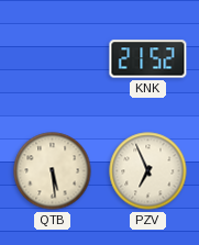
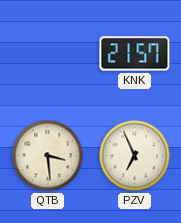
KNK: 21:52 -> 21:57 (135, 54)
QTB: 5:29 -> 3:29 (48, 156)
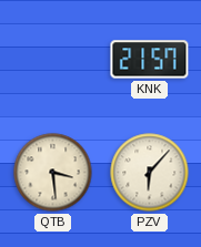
PZV: 6:56 -> 6:07 (150, 173)
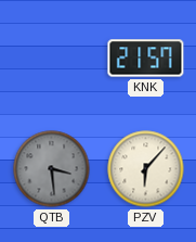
QTB dial: cream -> grey (52, 169)
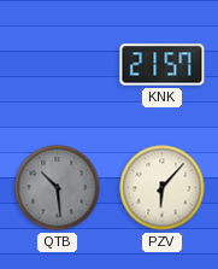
QTB: 3:29 -> 10:29 (58, 188)
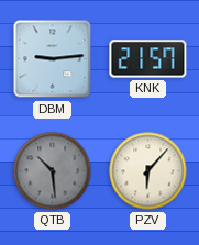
DBM: none -> 9:14 (53, 59)
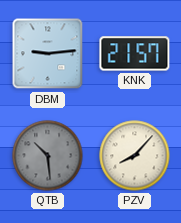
PZV: 6:07 -> 8:07 (135, 156)
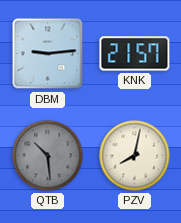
PZV: 8:07 -> 8:02 (135, 156)
